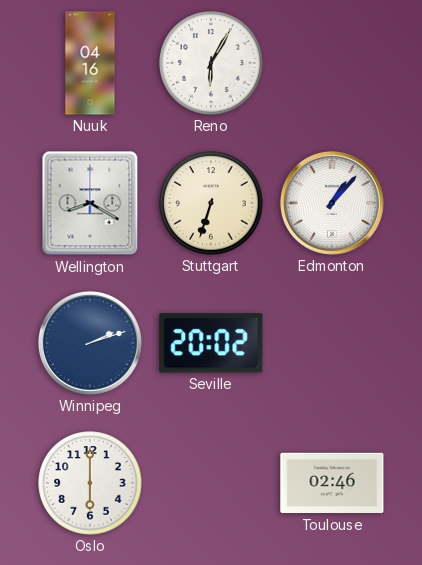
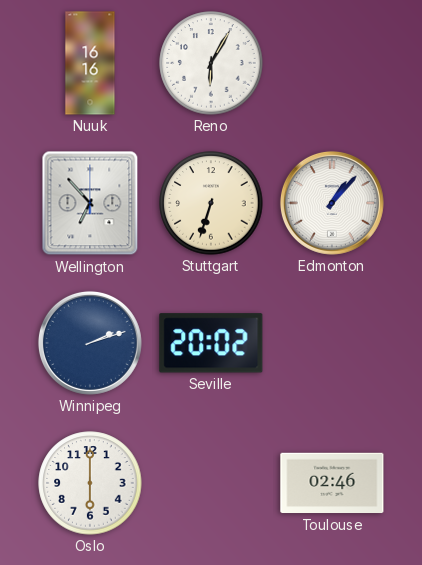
Nuuk: 04:16 -> 16:16 (90, 63)
Wellington: 8:20 -> 6:53 (90, 203)
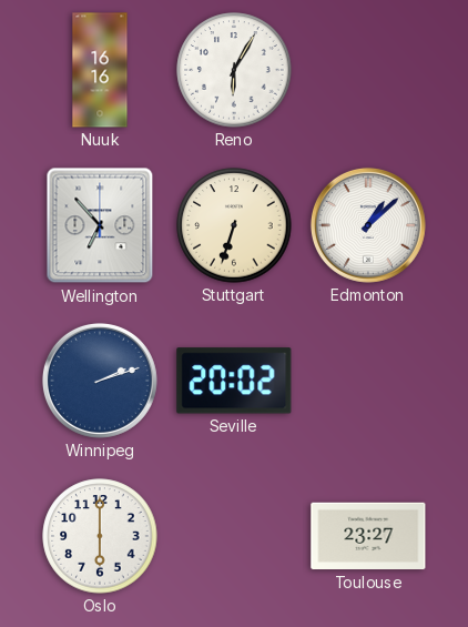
Edmonton: 1:07 -> 1:08 (368, 225)
Toulouse: 02:46 -> 23:27 (368, 536)
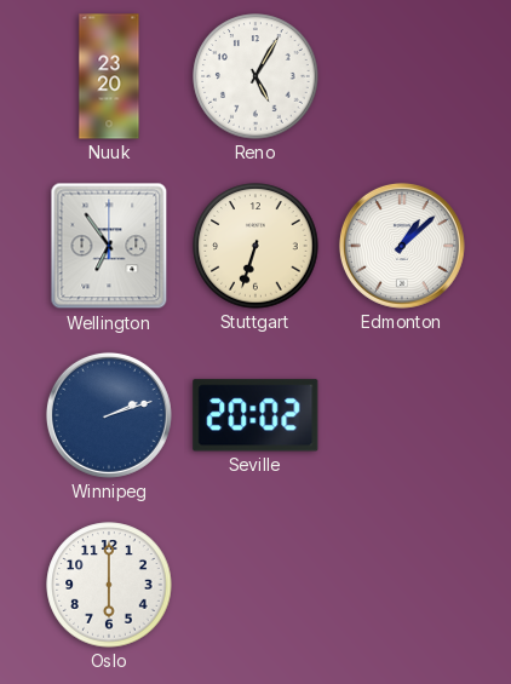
Nuuk: 16:16 -> 23:20 (109, 76)
Reno: 6:05 -> 5:05 (255, 76)
Wellington: 6:53 -> 6:54 (109, 246)
Toulouse: 23:27 -> none (368, 536)
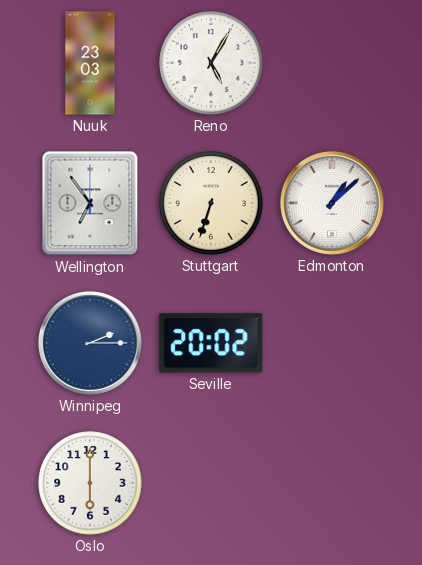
Nuuk: 23:20 -> 23:03 (90, 63)
Winnipeg: 2:12 -> 2:15 (90, 343)
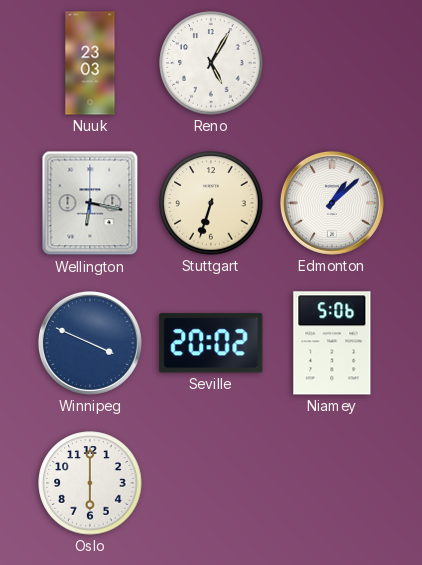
Wellington: 6:54 -> 6:17 (90, 203)
Winnipeg: 2:15 -> 3:49 (90, 343)
Niamey: none -> 5:06 (332, 343)
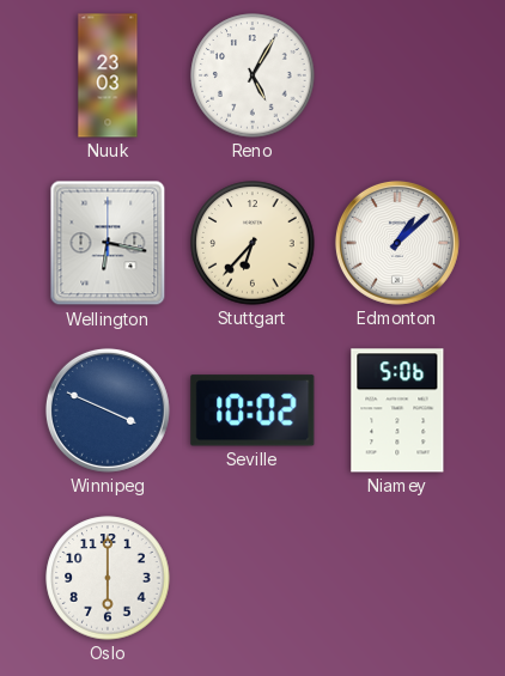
Stuttgart: 6:33 -> 6:37 (252, 243)
Seville: 20:02 -> 10:02 (252, 410)
